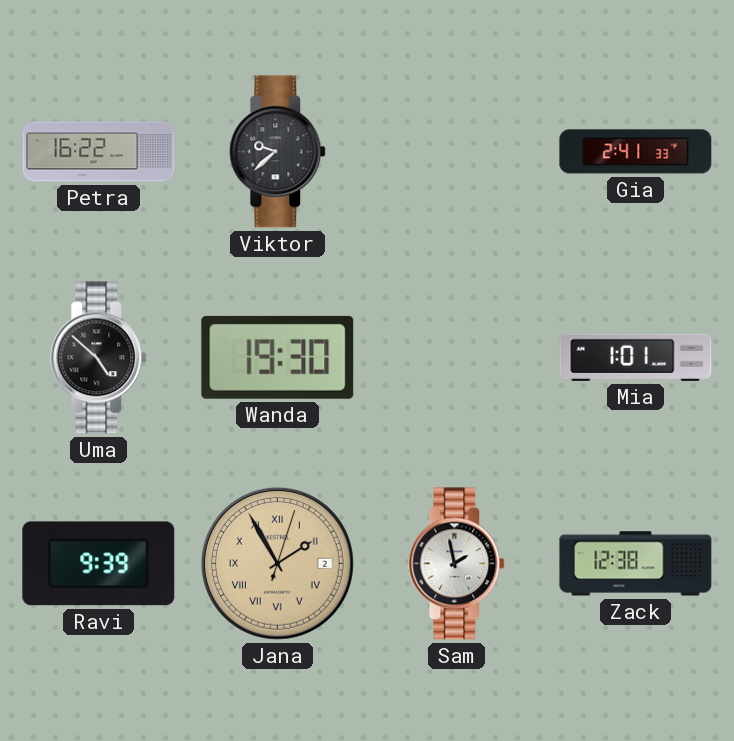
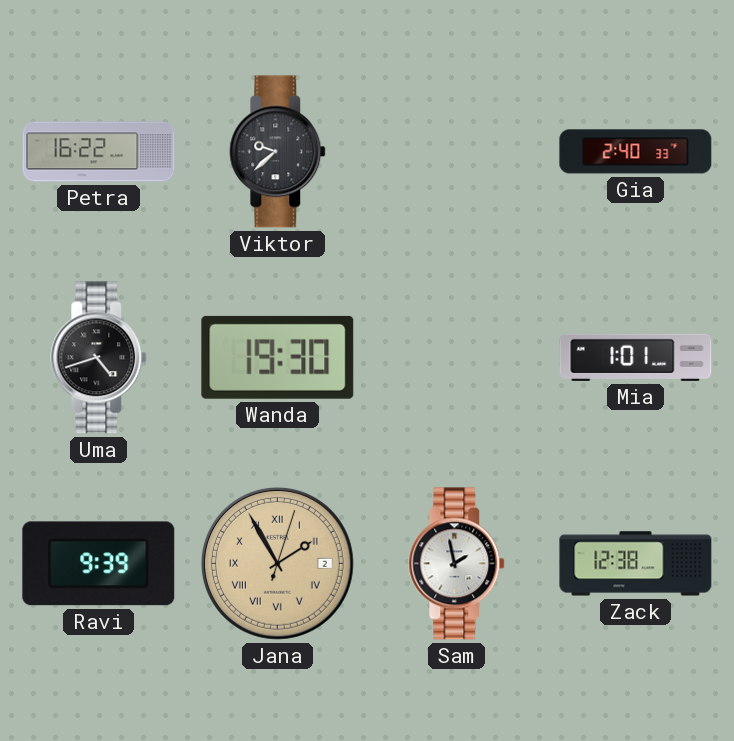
Gia: 2:41 -> 2:40 (636, 152)
Uma: 4:52 -> 4:42 (99, 358)
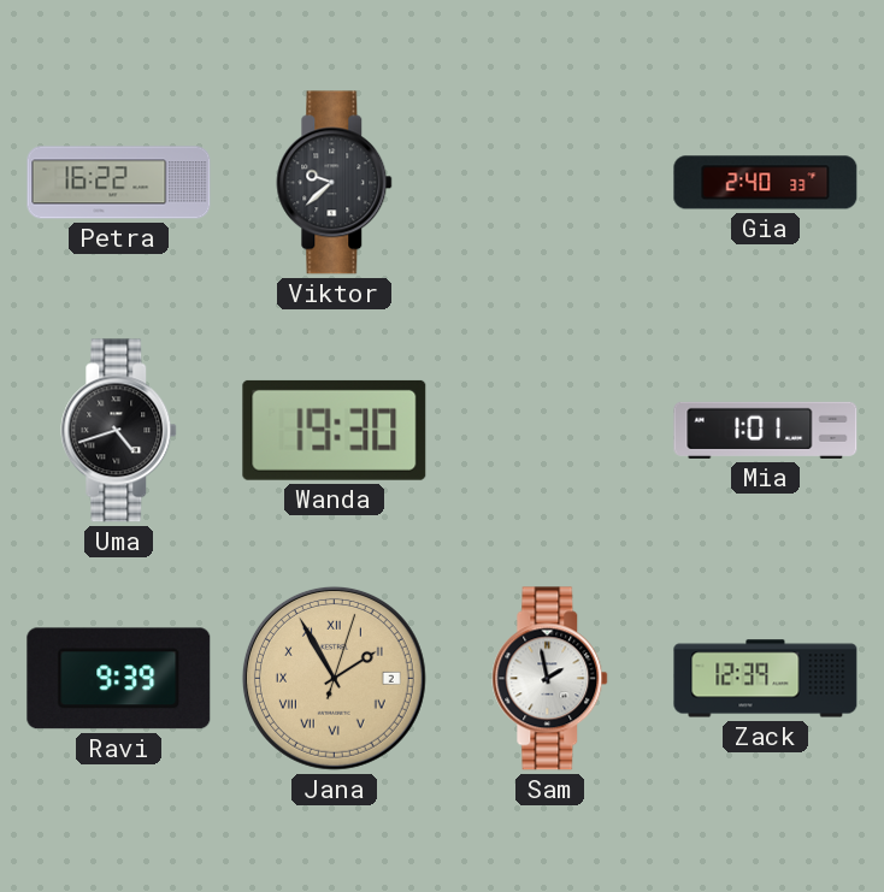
Zack: 12:38 -> 12:39 (766, 679)
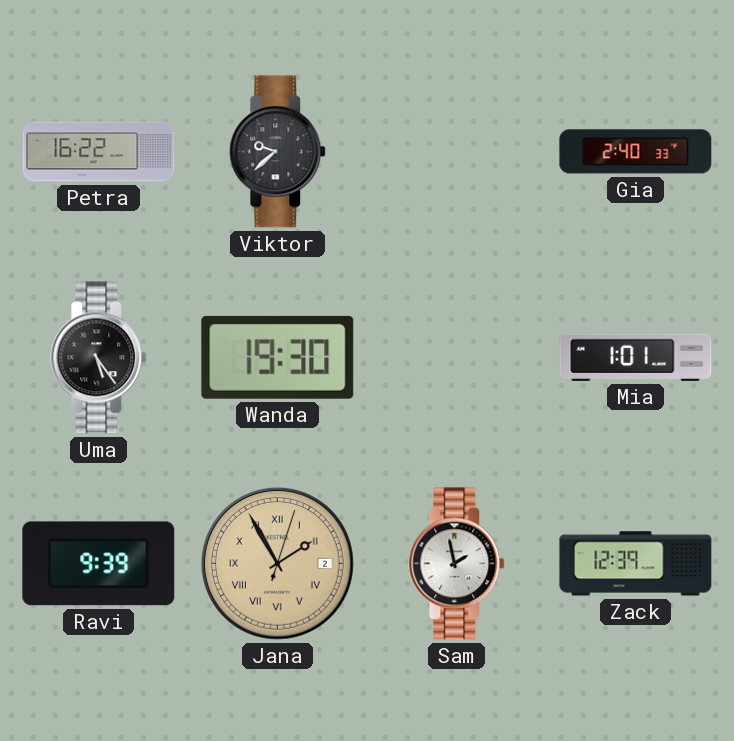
Uma: 4:42 -> 5:24 (99, 358)
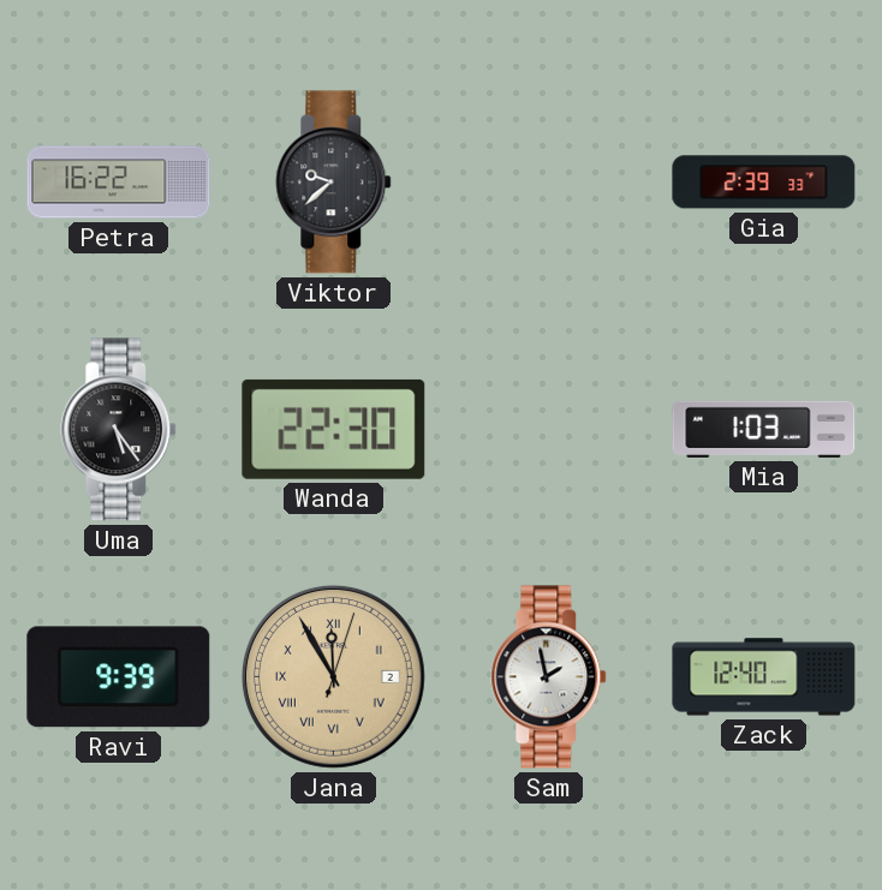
Gia: 2:40 -> 2:39 (764, 183)
Wanda: 19:30 -> 22:30 (334, 429)
Mia: 1:01 -> 1:03 (764, 429)
Jana: 1:55 -> 11:55 (333, 676)
Zack: 12:39 -> 12:40 (764, 677)
